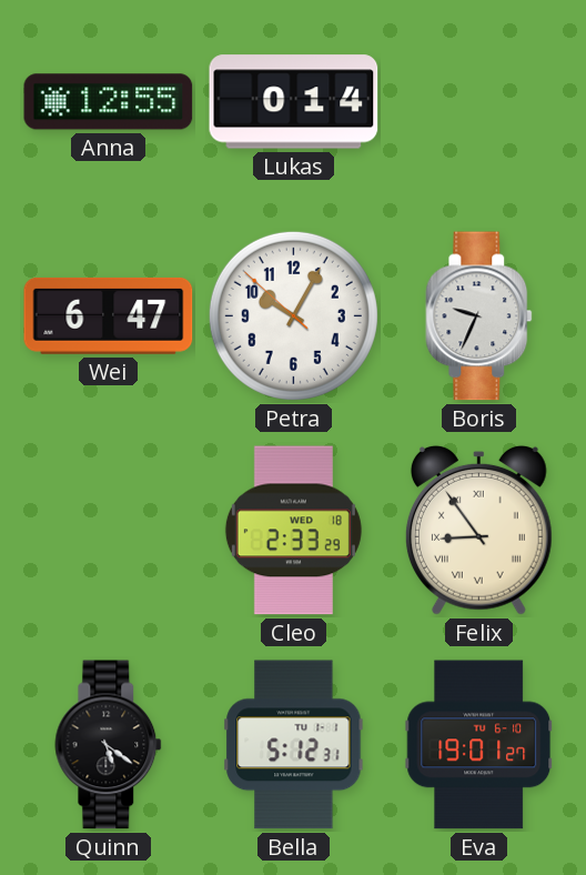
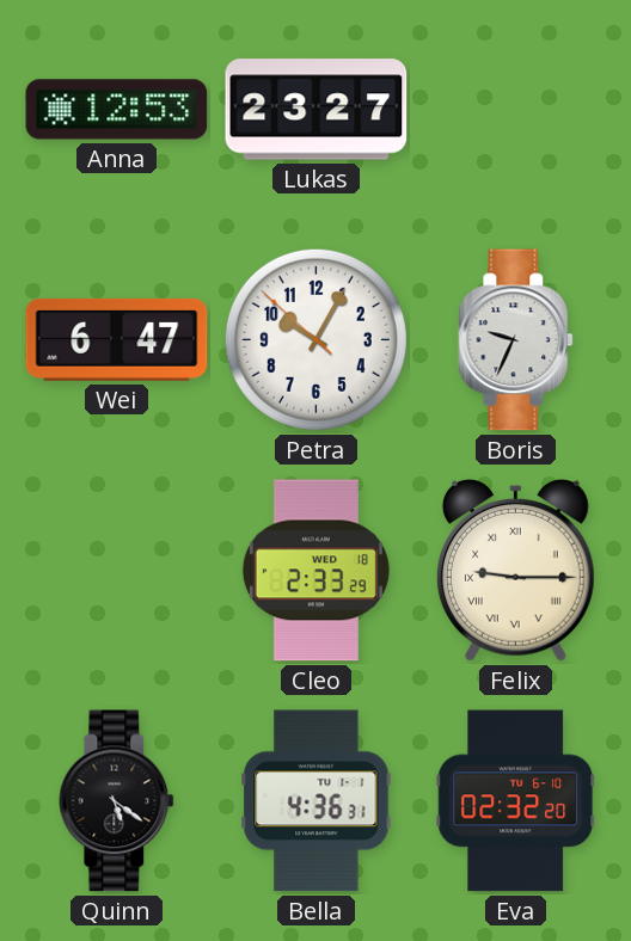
Anna: 12:55 -> 12:53 (117, 110)
Lukas: 0:14 -> 23:27 (317, 110)
Felix: 8:54 -> 9:15 (515, 570)
Bella: 5:12 -> 4:36 (317, 801)
Eva: 19:01 -> 02:32 (516, 801)
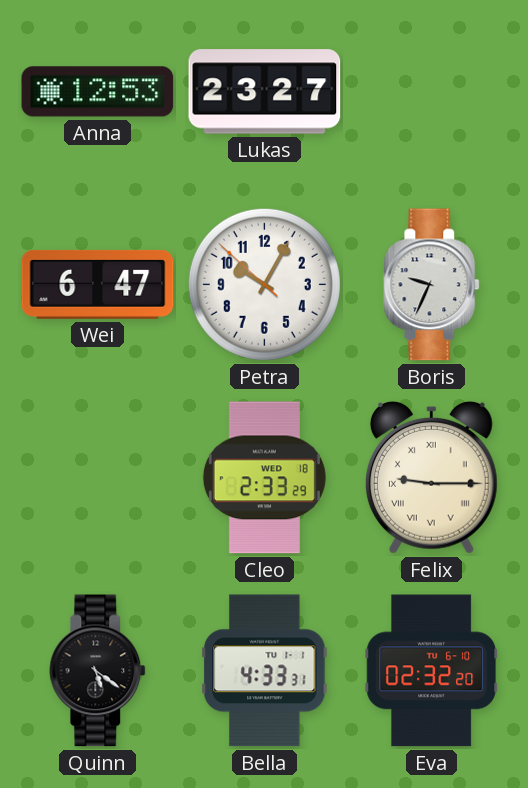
Bella: 4:36 -> 4:33 (265, 671)
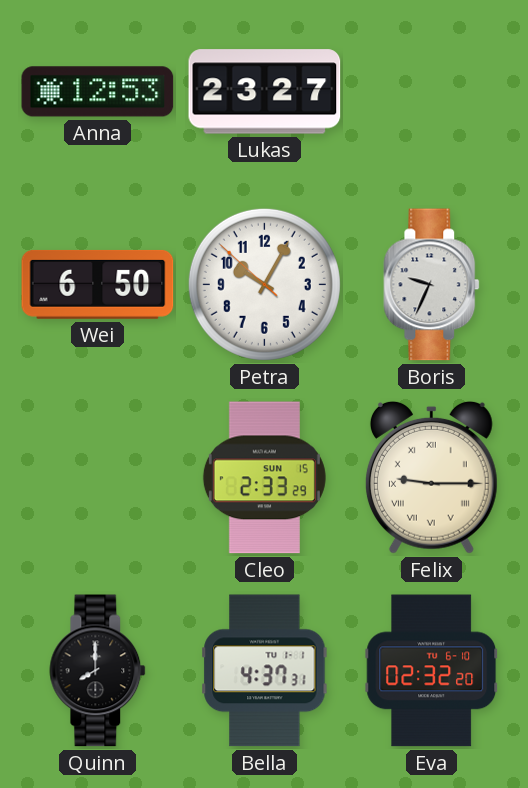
Wei: 6:47 -> 6:50 (98, 284)
Cleo date: WED 18 -> SUN 15 (264, 478)
Quinn: 5:21 -> 8:00 (98, 671)
Bella: 4:33 -> 4:37 (265, 671)
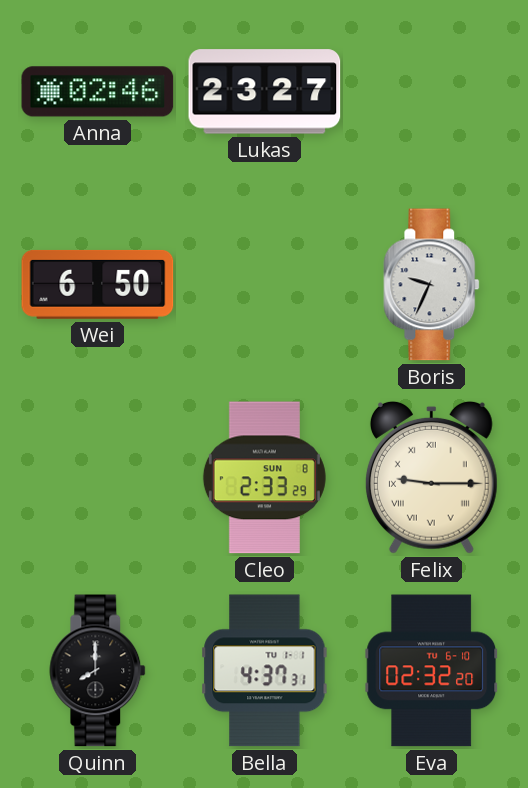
Anna: 12:53 -> 02:46 (98, 92)
Petra: 10:04 -> none (264, 284)
Cleo date: SUN 15 -> SUN 8 (264, 478)
